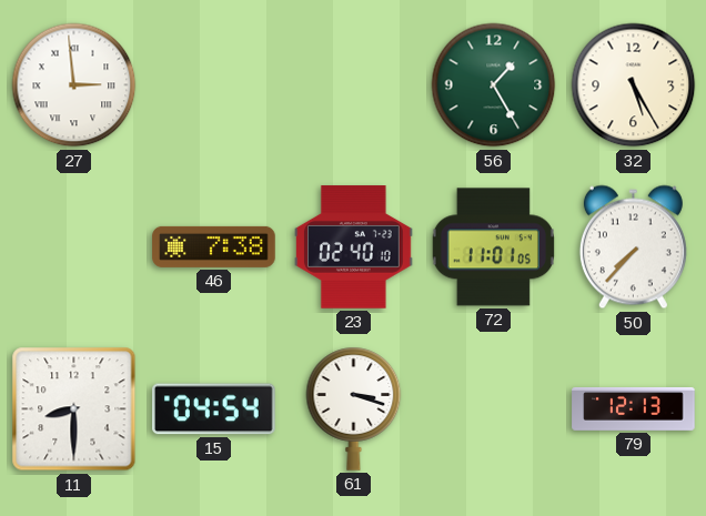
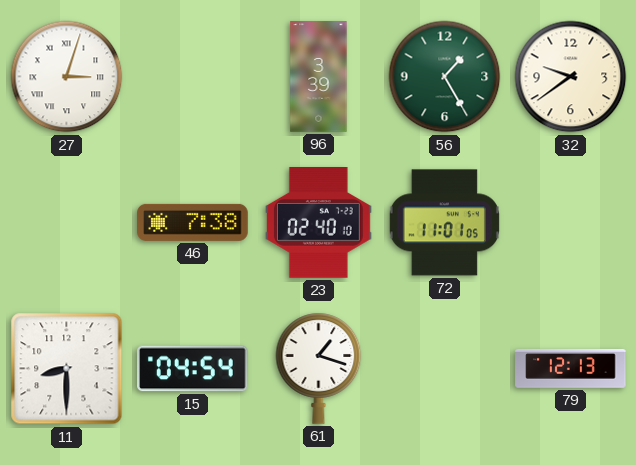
27: 2:59 -> 3:03 (67, 77)
96: none -> 3:39 (319, 77)
32: 5:25 -> 9:39 (571, 77)
50: 7:37 -> none (633, 247)
61: 3:18 -> 1:18 (319, 368)
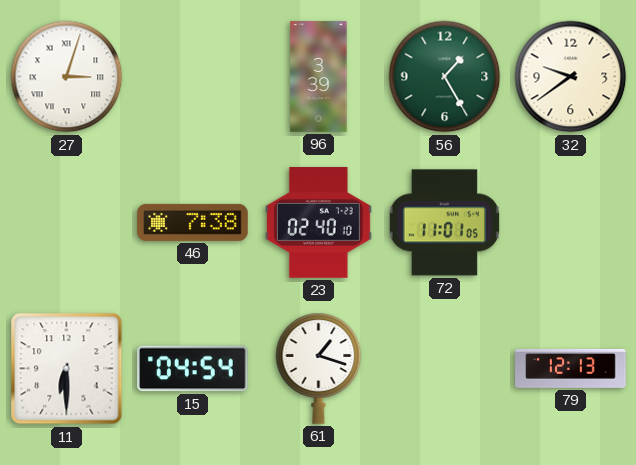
11: 8:30 -> 6:30 (67, 369)
